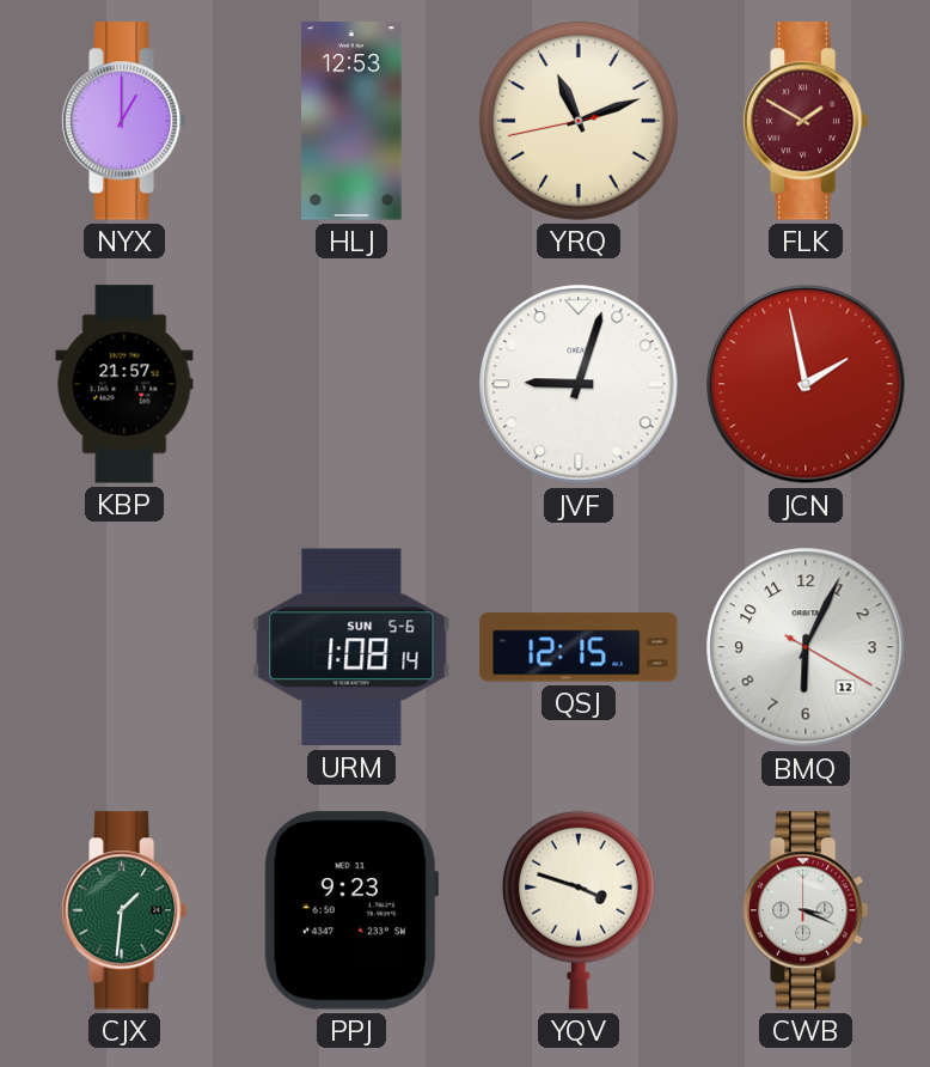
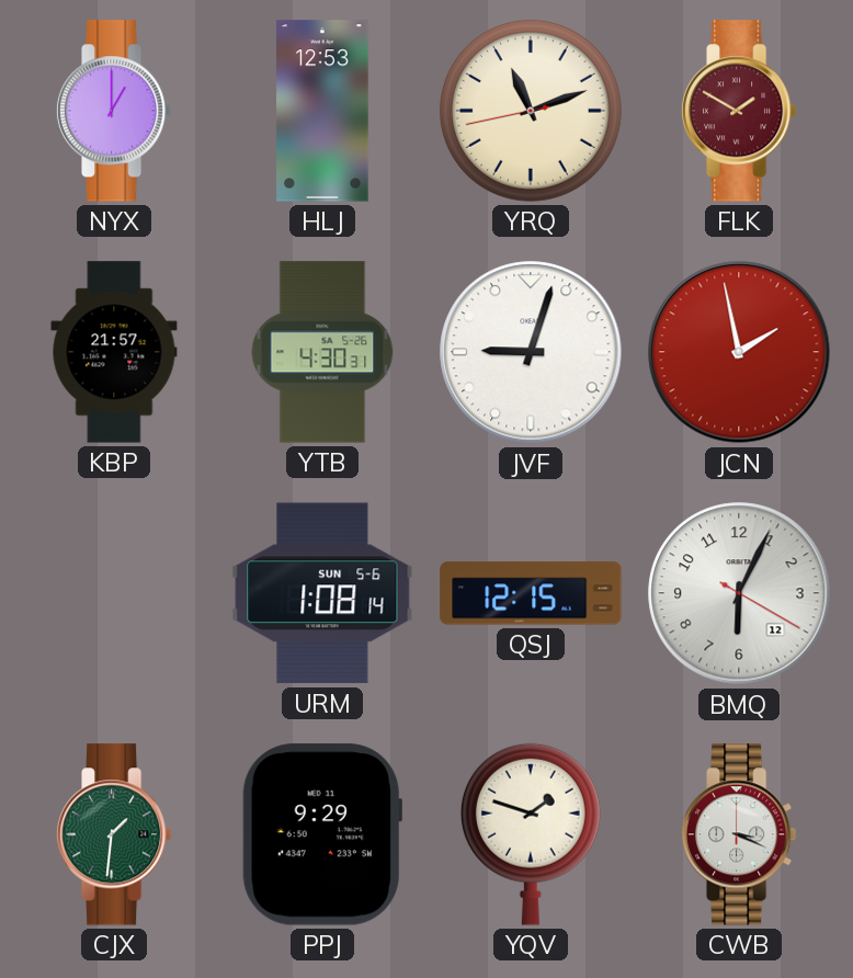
YTB: none -> 4:30 (322, 352)
PPJ: 9:23 -> 9:29 (322, 834)
YQV: 3:48 -> 1:48 (531, 834)
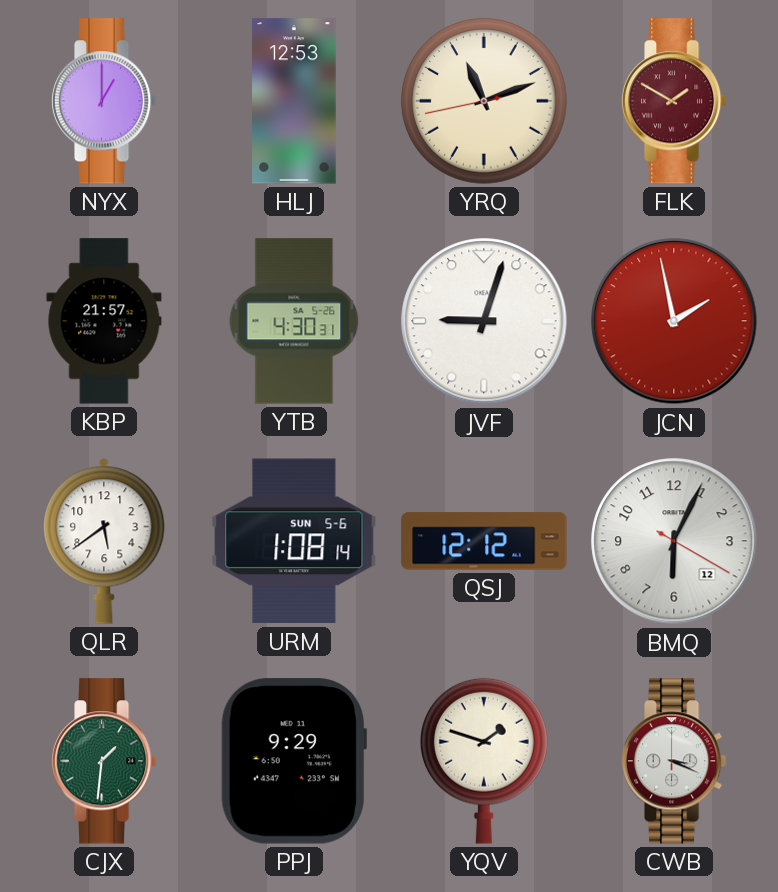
QLR: none -> 5:39 (104, 541)
QSJ: 12:15 -> 12:12 (484, 541)
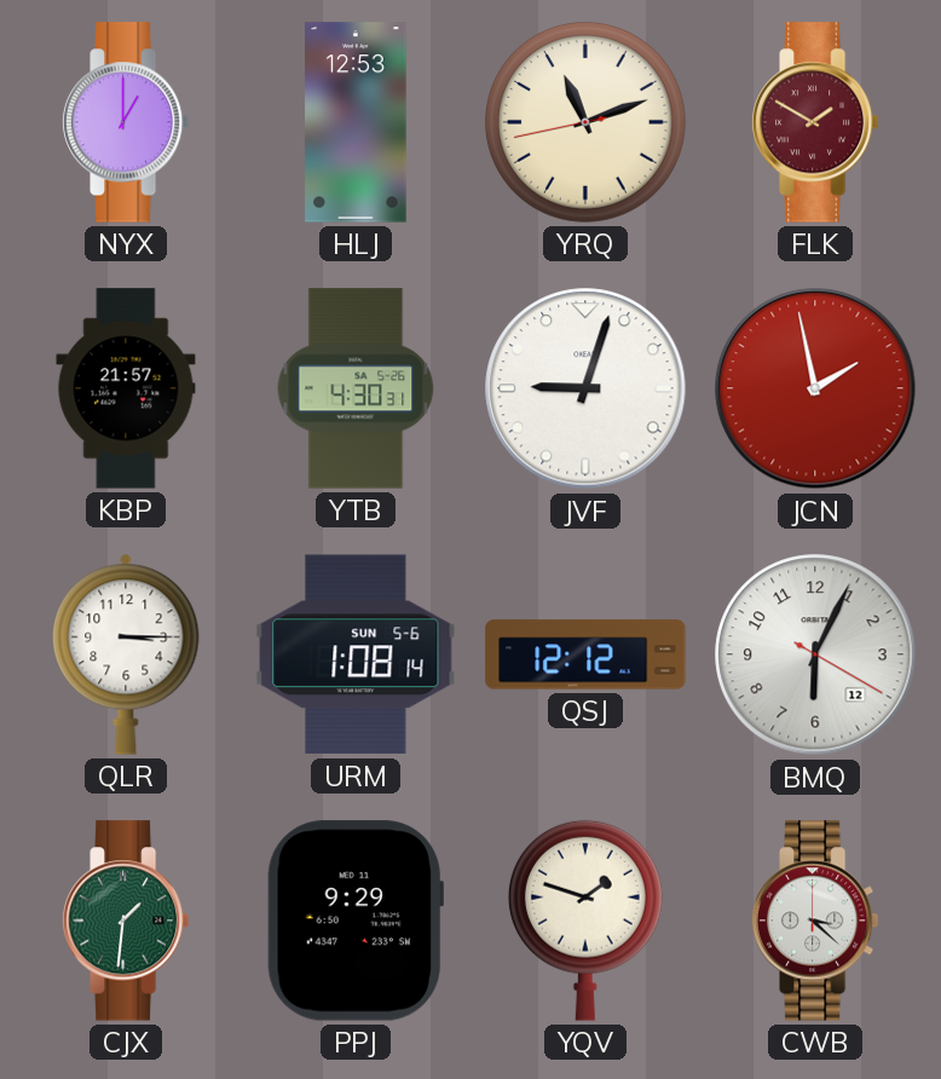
QLR: 5:39 -> 3:15 (126, 654)
CWB: 3:19 -> 3:22 (815, 921)
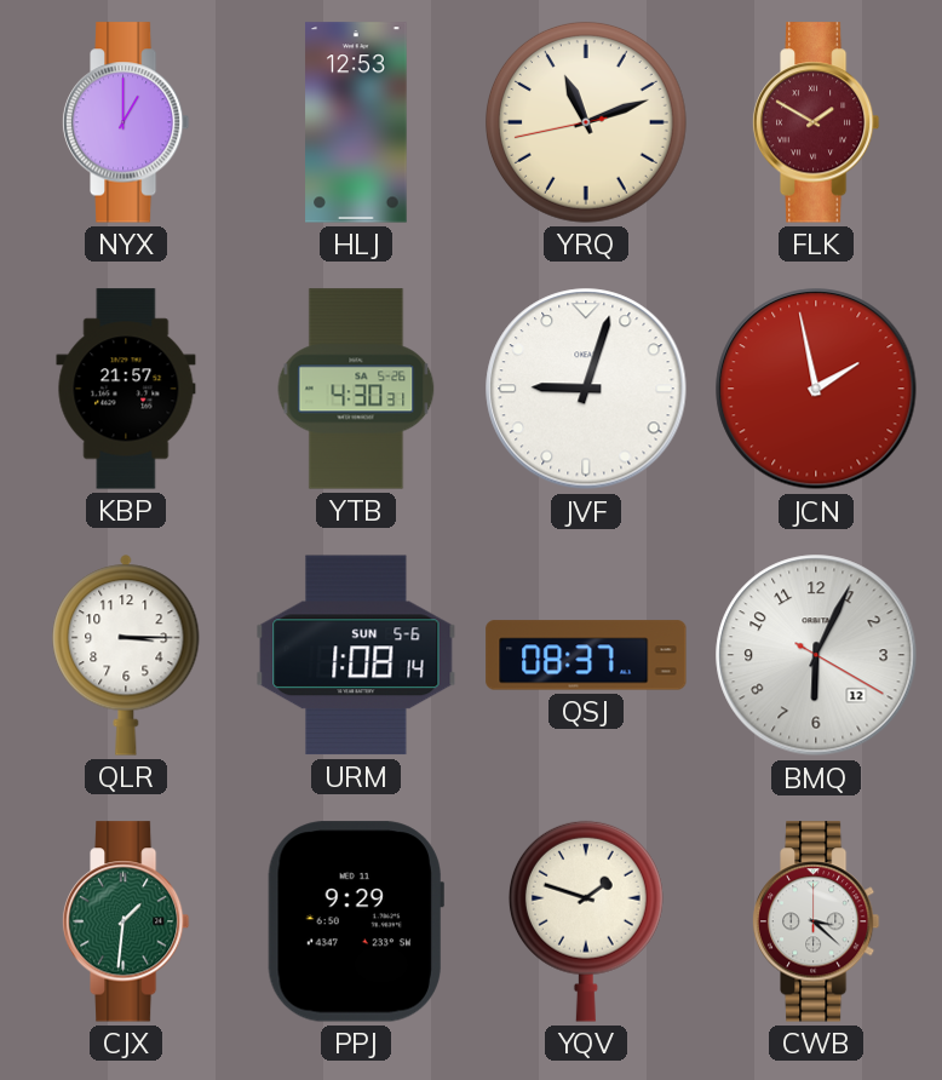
QSJ: 12:12 -> 08:37 (586, 655)
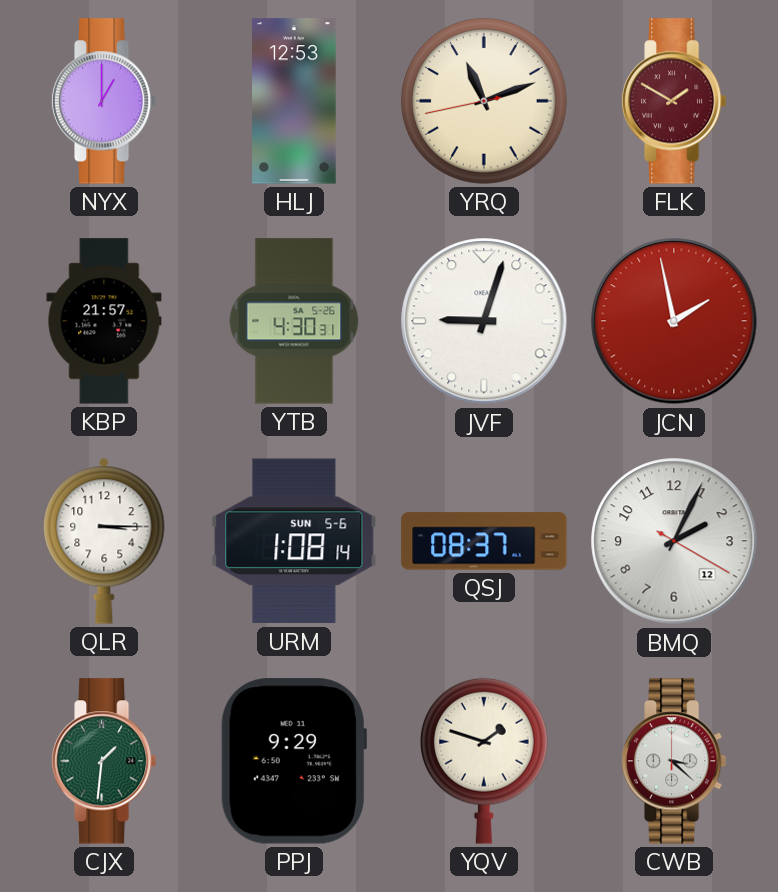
BMQ: 6:04 -> 2:04 (674, 541)
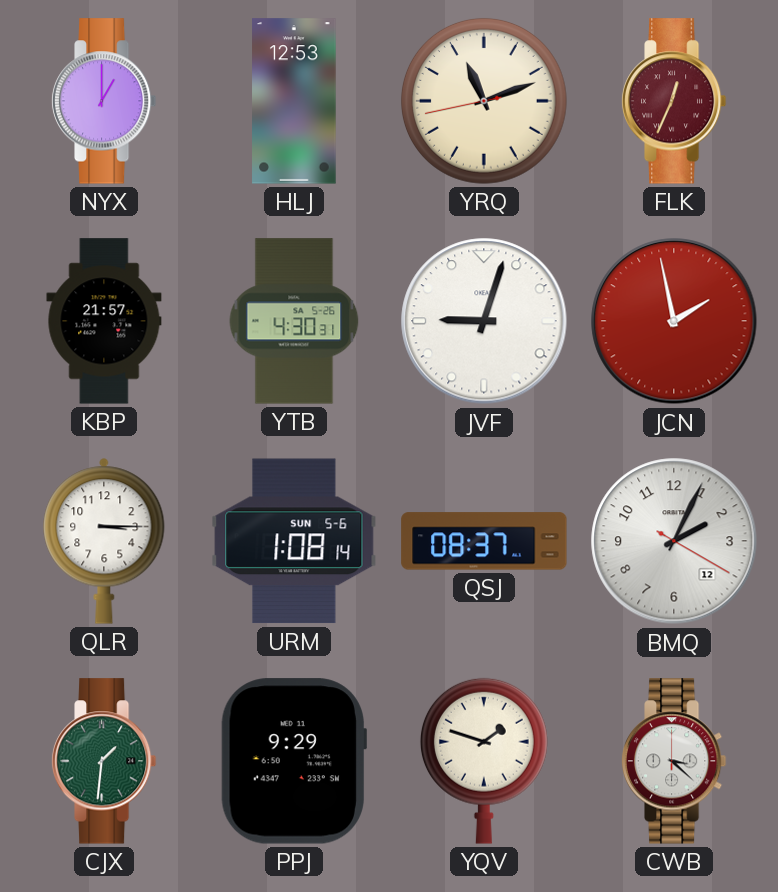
FLK: 1:50 -> 12:34 (674, 101)
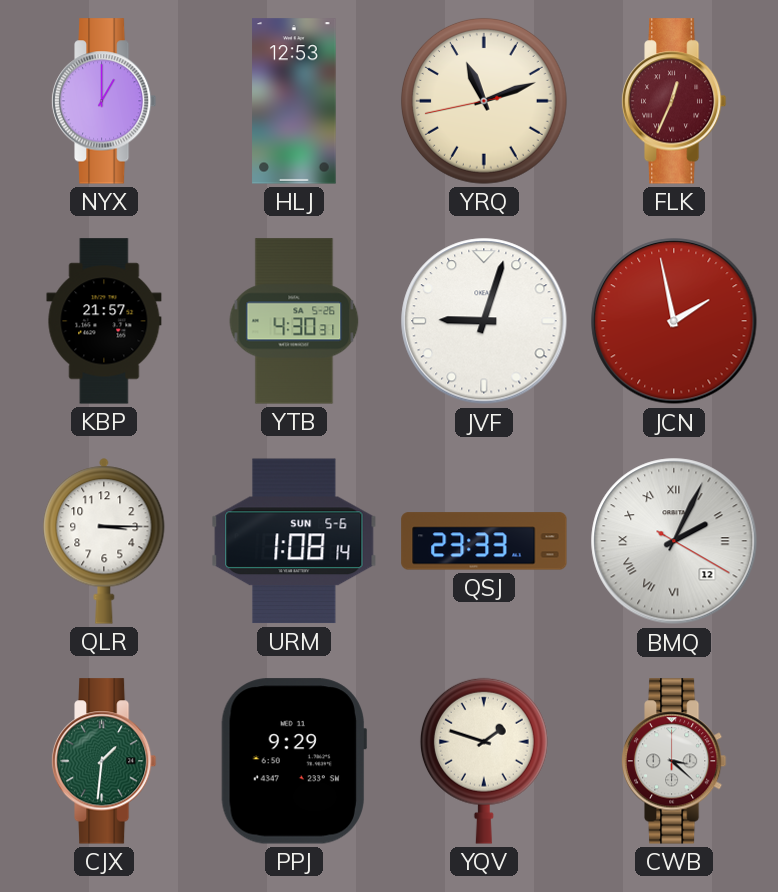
QSJ: 08:37 -> 23:33 (484, 541)
BMQ numerals: Arabic -> Roman (674, 541)
